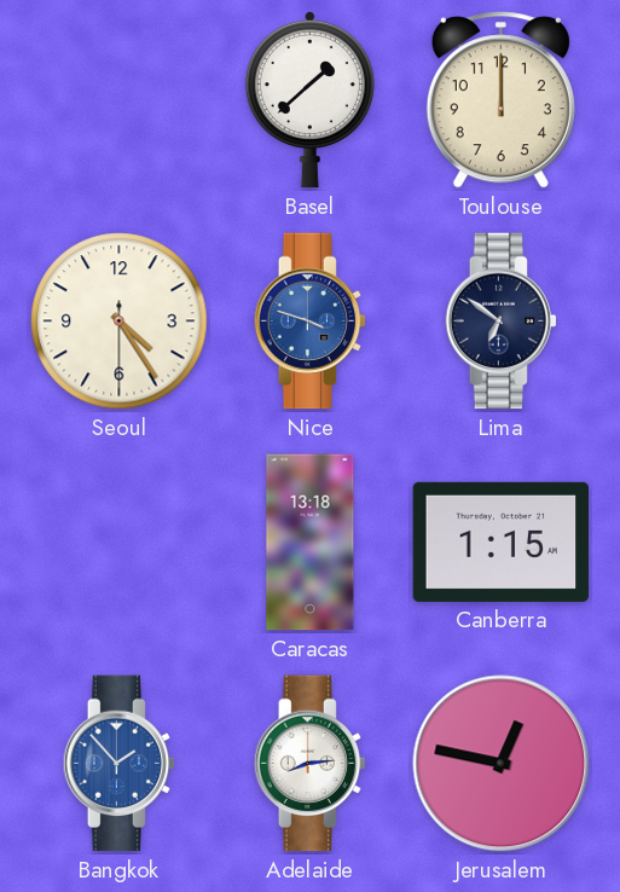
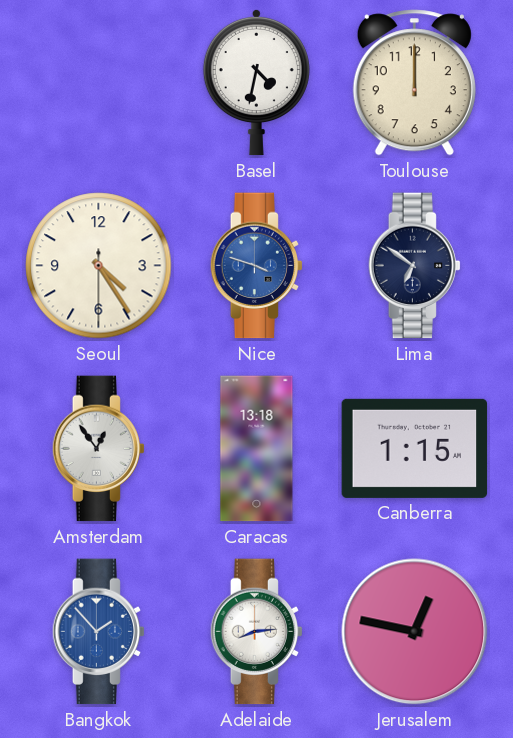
Basel: 1:38 -> 4:32 (256, 82)
Amsterdam: none -> 12:54 (98, 449)
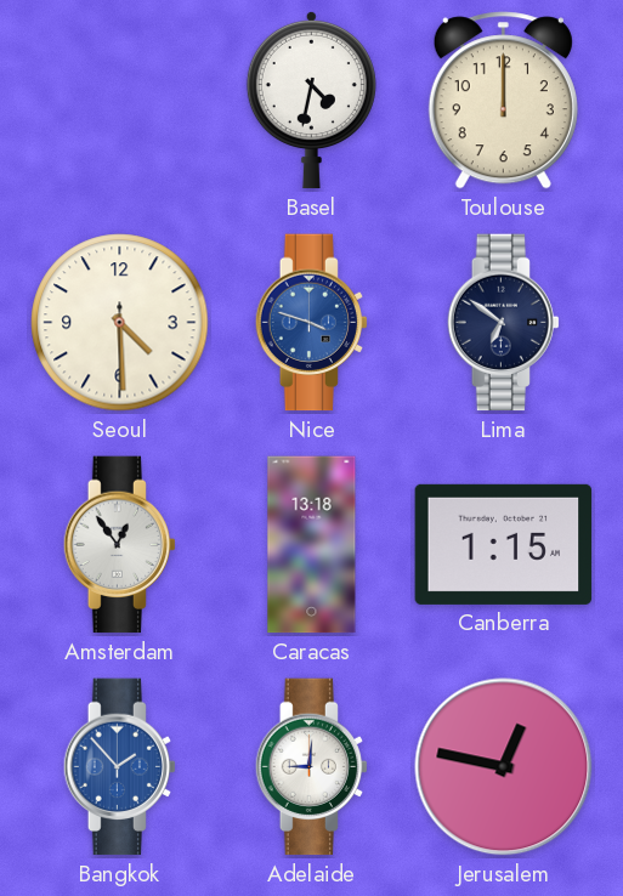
Seoul: 4:24 -> 4:29 (120, 323)
Adelaide: 8:14 -> 9:01 (311, 767)
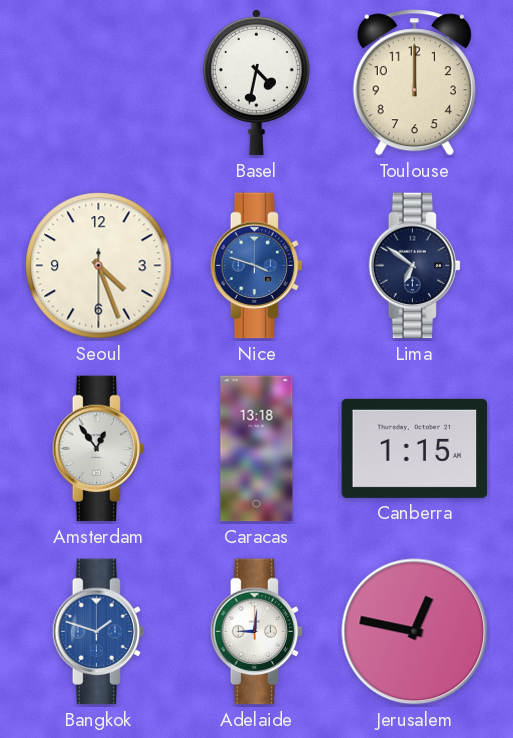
Seoul: 4:29 -> 4:26 (99, 266)
Bangkok: 1:53 -> 1:48 (98, 632)
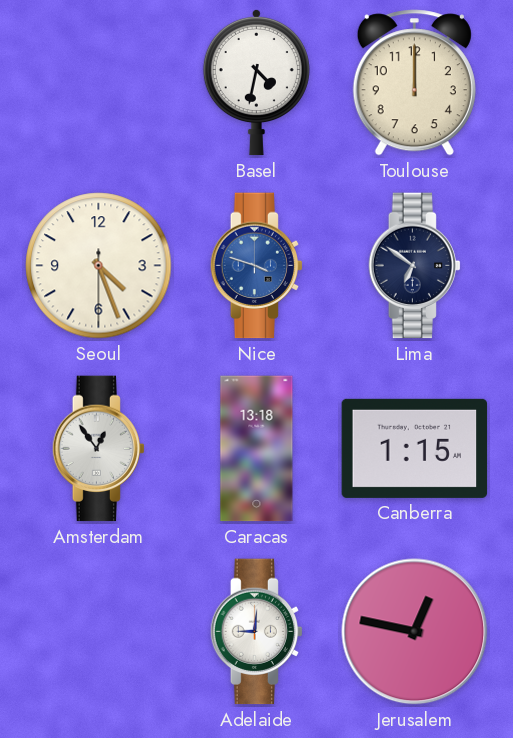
Bangkok: 1:48 -> none (98, 632)
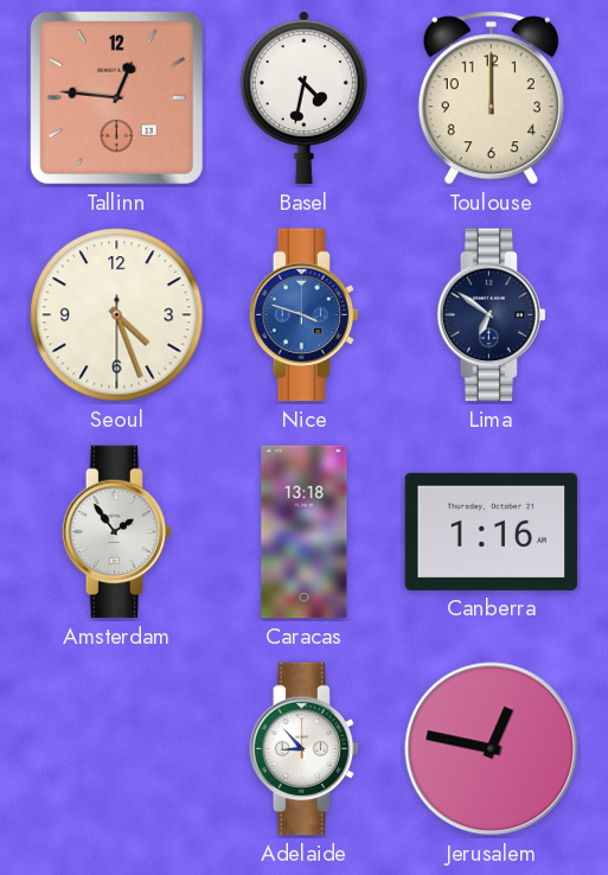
Tallinn: none -> 12:46 (116, 97)
Amsterdam: 12:54 -> 1:54 (116, 532)
Canberra: 1:15 -> 1:16 (492, 531)
Adelaide: 9:01 -> 8:53 (303, 749)
